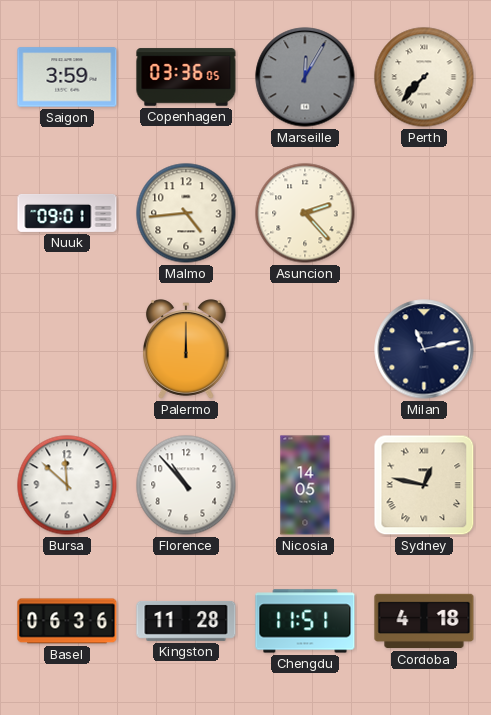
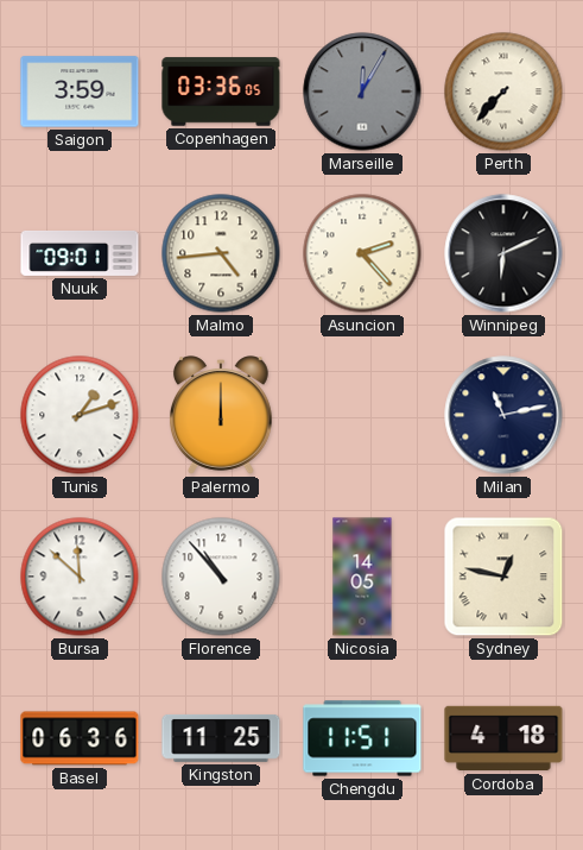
Winnipeg: none -> 6:11 (503, 253)
Tunis: none -> 1:12 (80, 415)
Kingston: 11:28 -> 11:25 (221, 738)
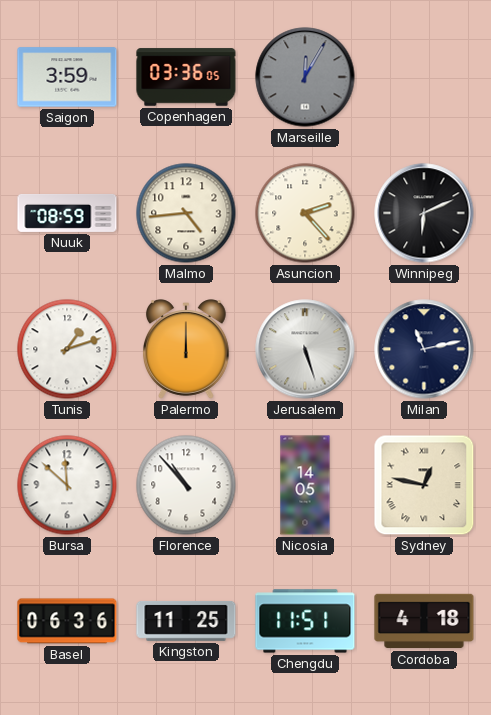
Perth: 7:37 -> none (503, 92)
Nuuk: 09:01 -> 08:59 (67, 213)
Jerusalem: none -> 5:27 (305, 349)
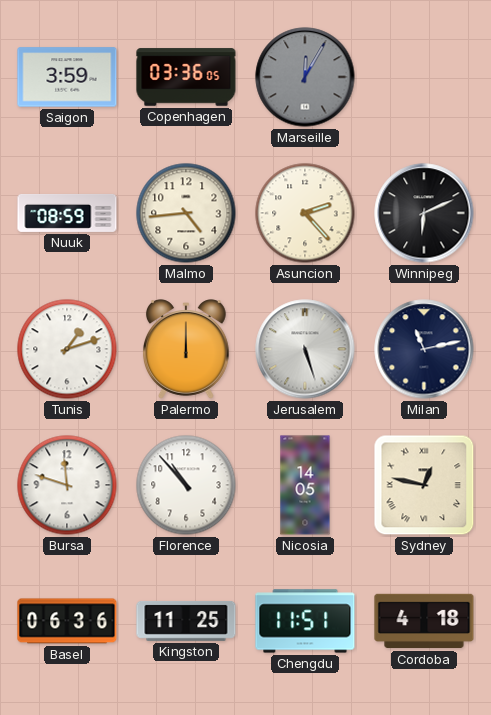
Bursa: 11:52 -> 11:48 (67, 485)
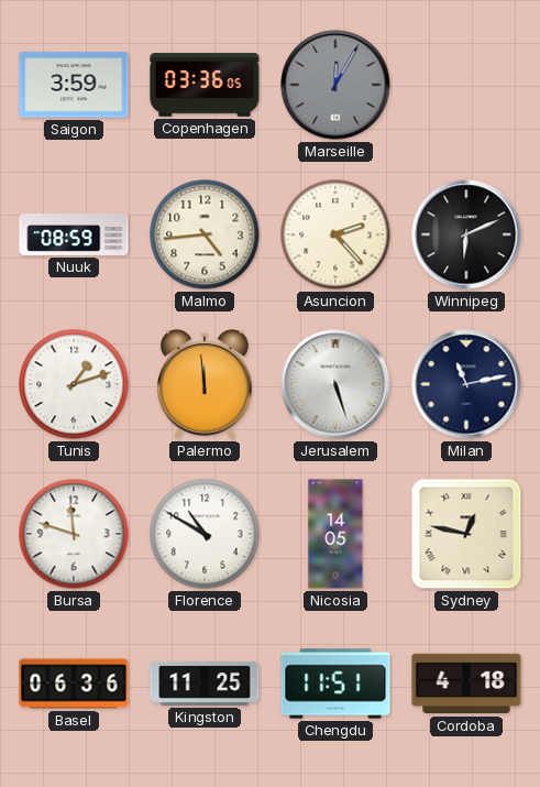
Palermo: 12:00 -> 11:59 (205, 384)
Florence: 10:53 -> 10:50 (205, 534)
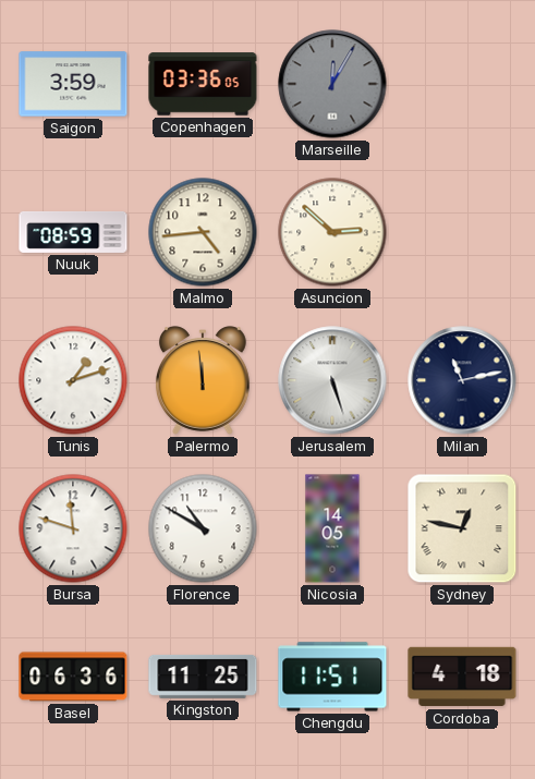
Asuncion: 2:23 -> 2:52 (332, 232)
Winnipeg: 6:11 -> none (466, 234)
